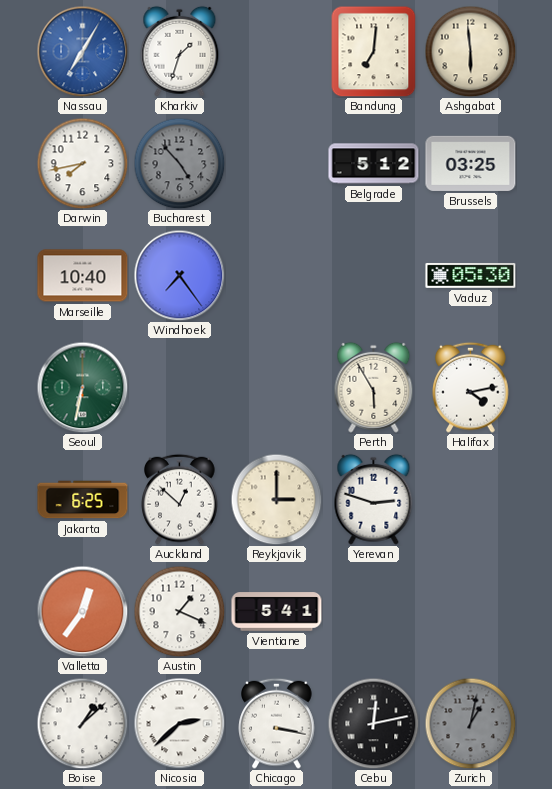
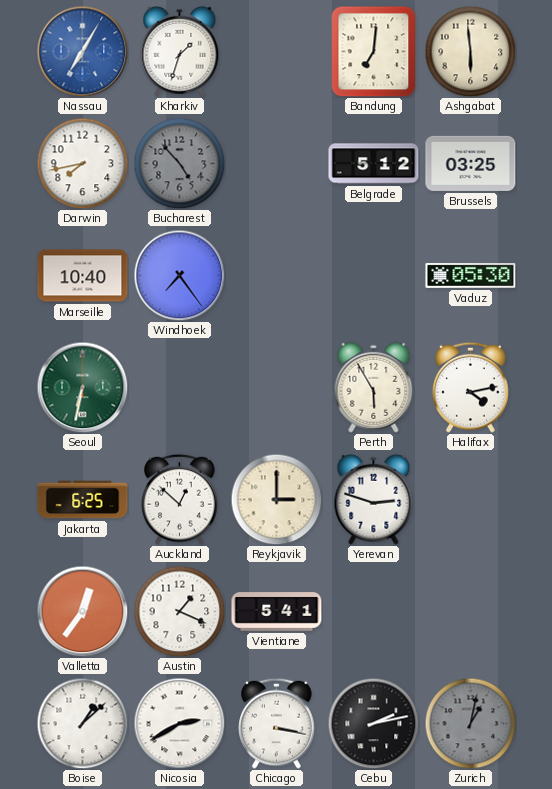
Nicosia: 2:38 -> 2:40 (179, 723)
Cebu: 12:13 -> 2:13 (373, 723)
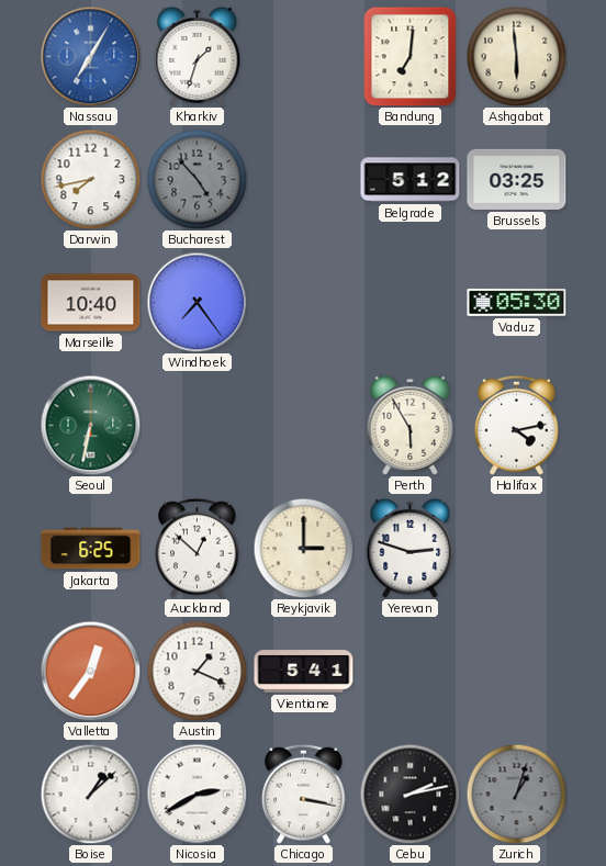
Zurich: 1:02 -> 1:03 (516, 794)
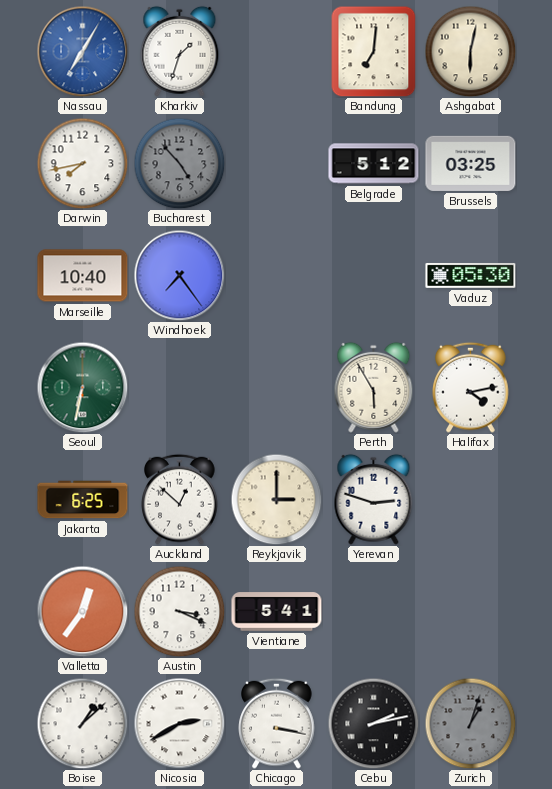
Ashgabat: 5:59 -> 6:02 (470, 51)
Austin: 1:19 -> 3:19 (179, 611)
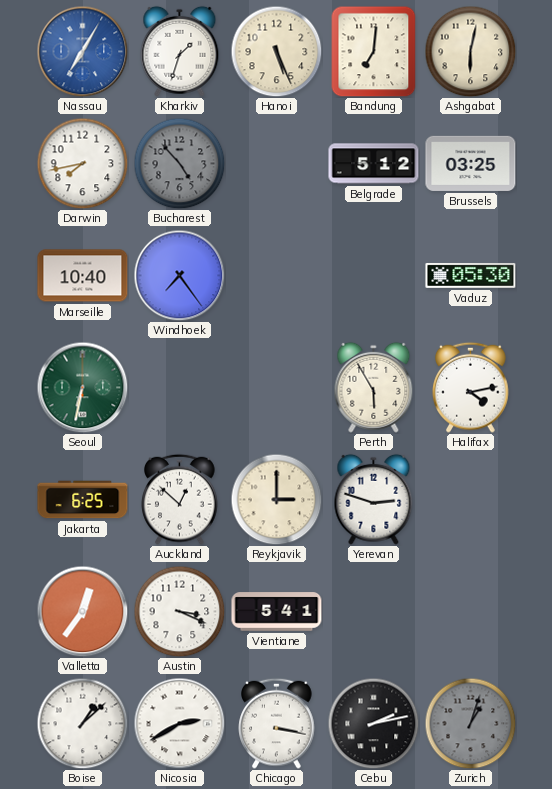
Hanoi: none -> 5:26 (276, 51)
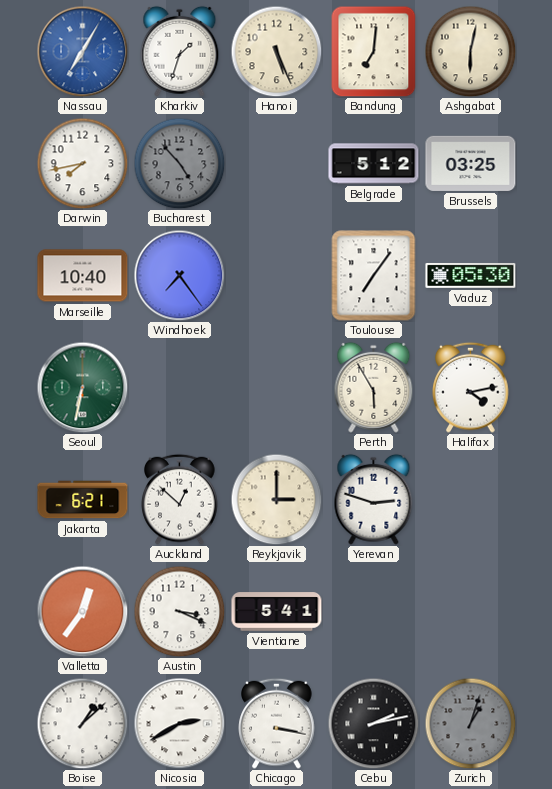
Toulouse: none -> 7:06 (374, 276)
Jakarta: 6:25 -> 6:21 (83, 500)
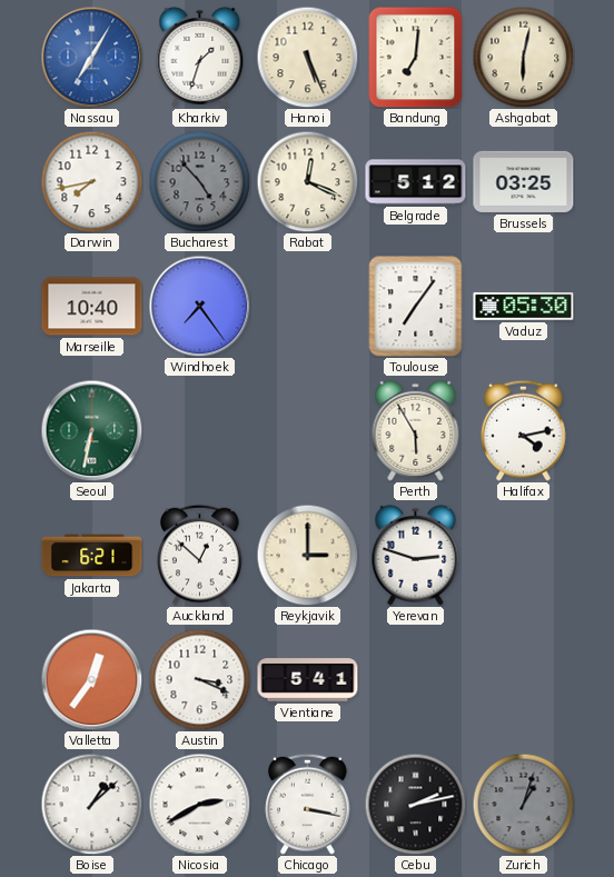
Rabat: none -> 12:19 (307, 181)
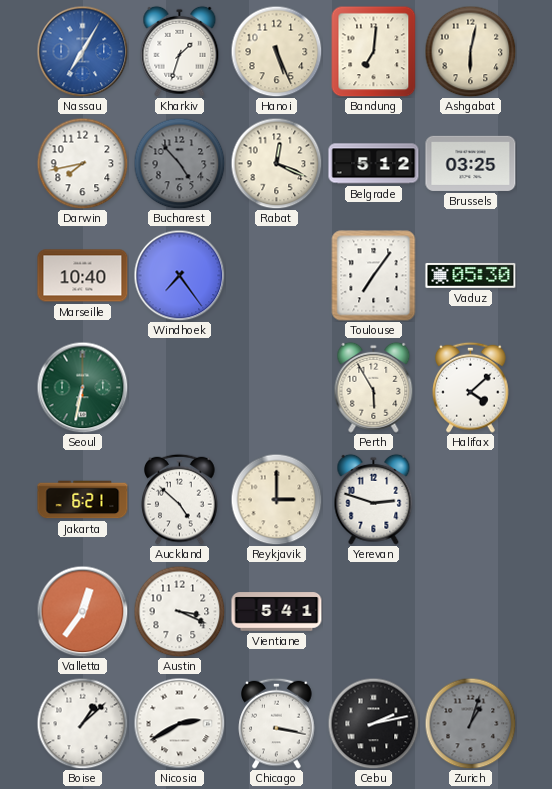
Halifax: 4:13 -> 4:08 (471, 387)
Auckland: 12:52 -> 4:52 (180, 499)
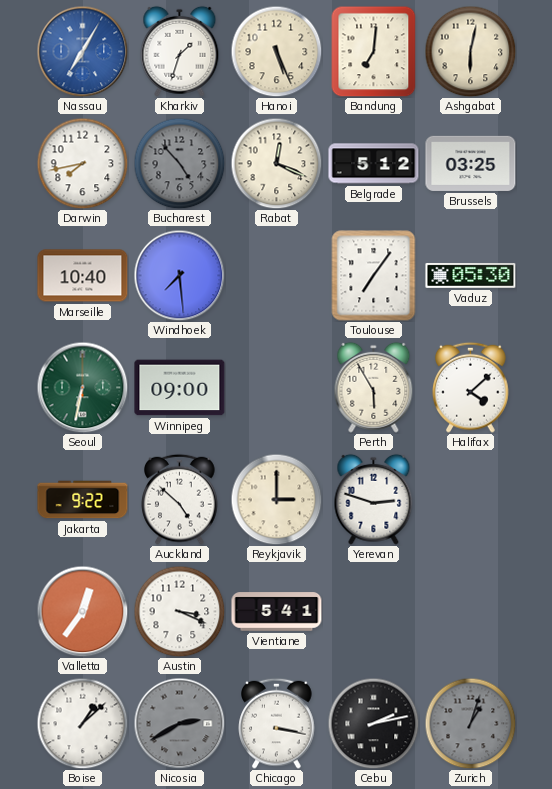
Windhoek: 7:24 -> 7:29 (179, 275)
Winnipeg: none -> 09:00 (180, 388)
Jakarta: 6:21 -> 9:22 (83, 500)
Nicosia dial: white -> grey (179, 723)
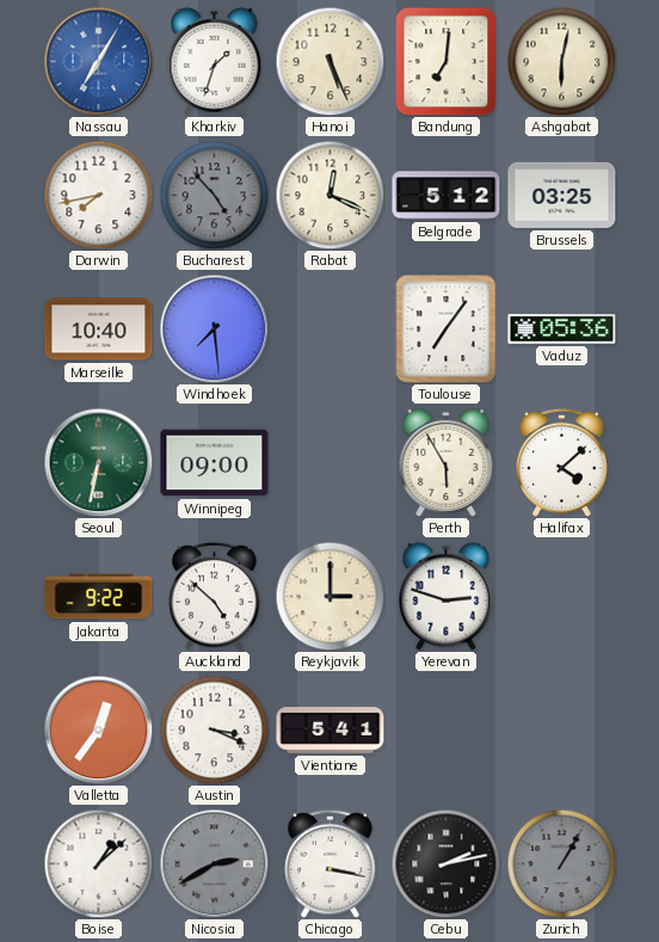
Vaduz: 05:30 -> 05:36 (562, 328)
Zurich: 1:03 -> 1:05 (561, 863)
